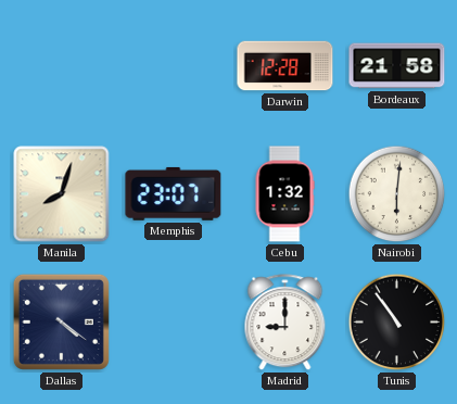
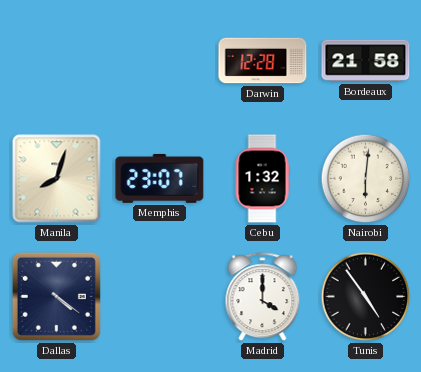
Madrid: 9:00 -> 4:00 (263, 297)
Tunis: 10:54 -> 4:54 (366, 297)
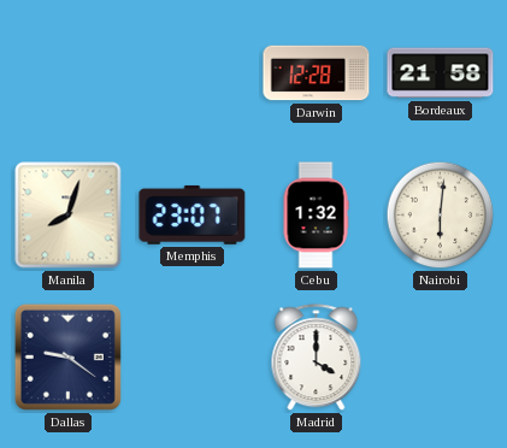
Dallas: 4:21 -> 9:21 (67, 356)
Tunis: 4:54 -> none (366, 297)
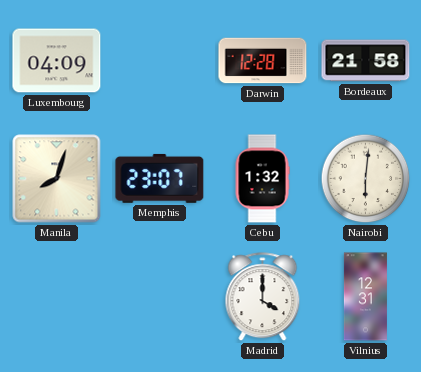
Luxembourg: none -> 04:09 (57, 61)
Dallas: 9:21 -> none (67, 356)
Vilnius: none -> 12:31 (365, 297)
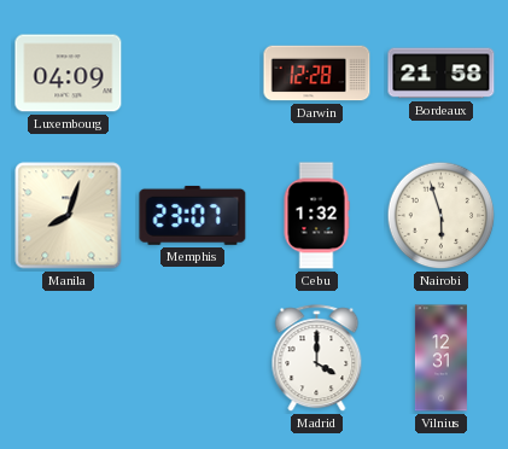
Nairobi: 6:01 -> 5:57 (442, 216)
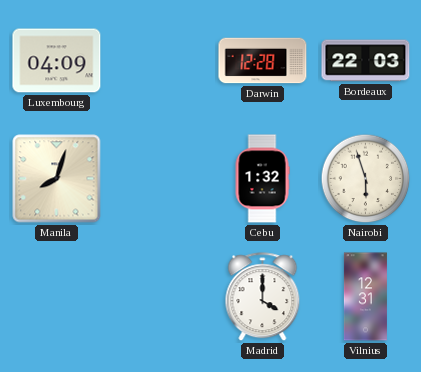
Bordeaux: 21:58 -> 22:03 (366, 61)
Memphis: 23:07 -> none (193, 215)
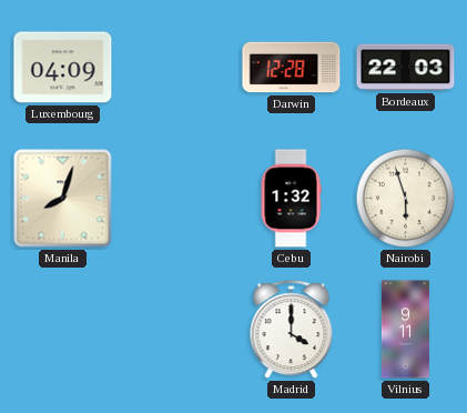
Vilnius: 12:31 -> 9:11 (405, 330)
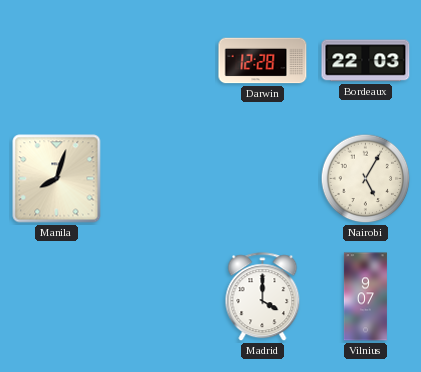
Luxembourg: 04:09 -> none (63, 68)
Cebu: 1:32 -> none (291, 199)
Nairobi: 5:57 -> 5:05 (366, 179)
Vilnius: 9:11 -> 9:07 (365, 297)
